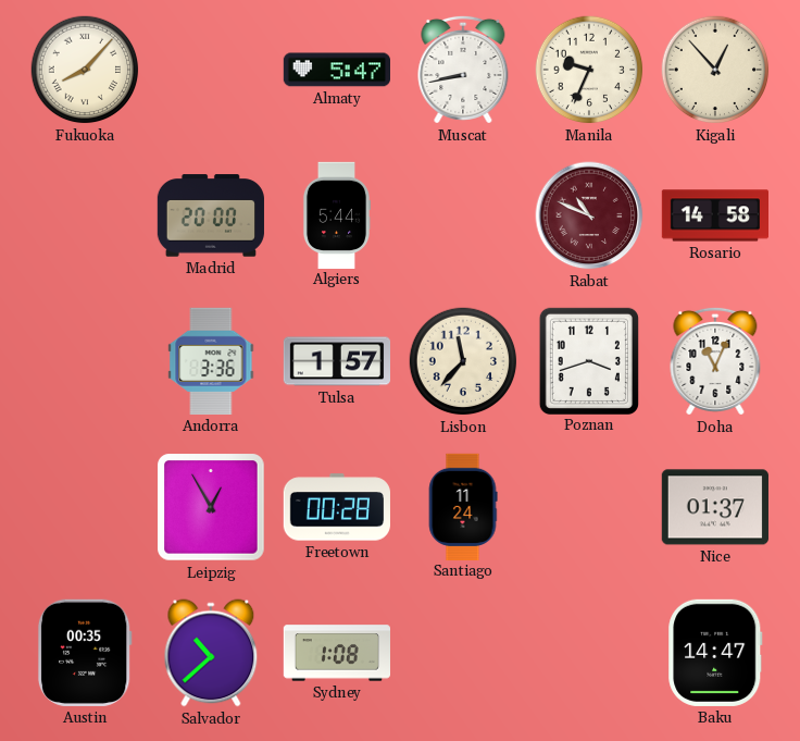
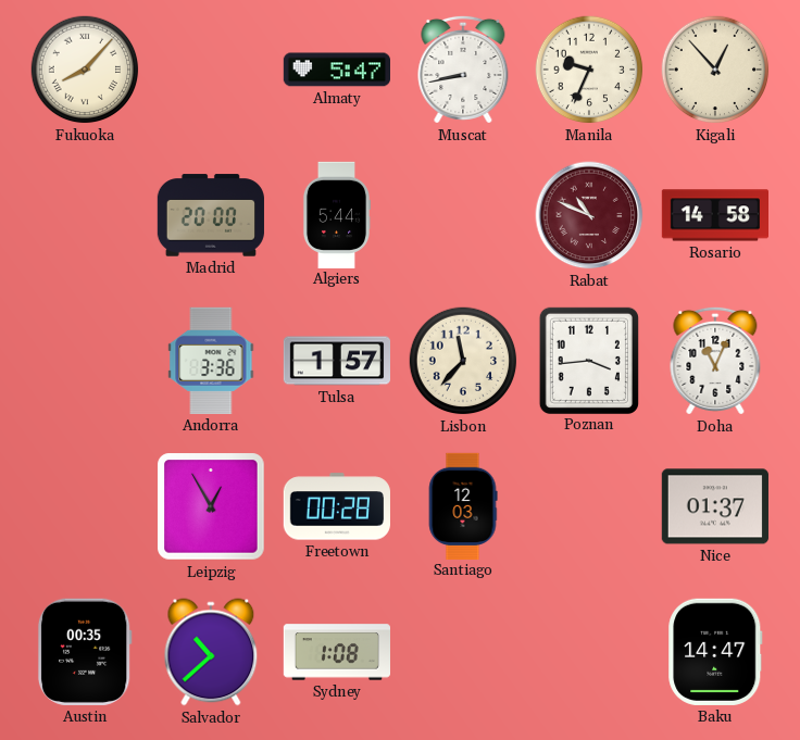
Poznan: 3:42 -> 3:44 (589, 360)
Santiago: 11:24 -> 12:03 (463, 505)
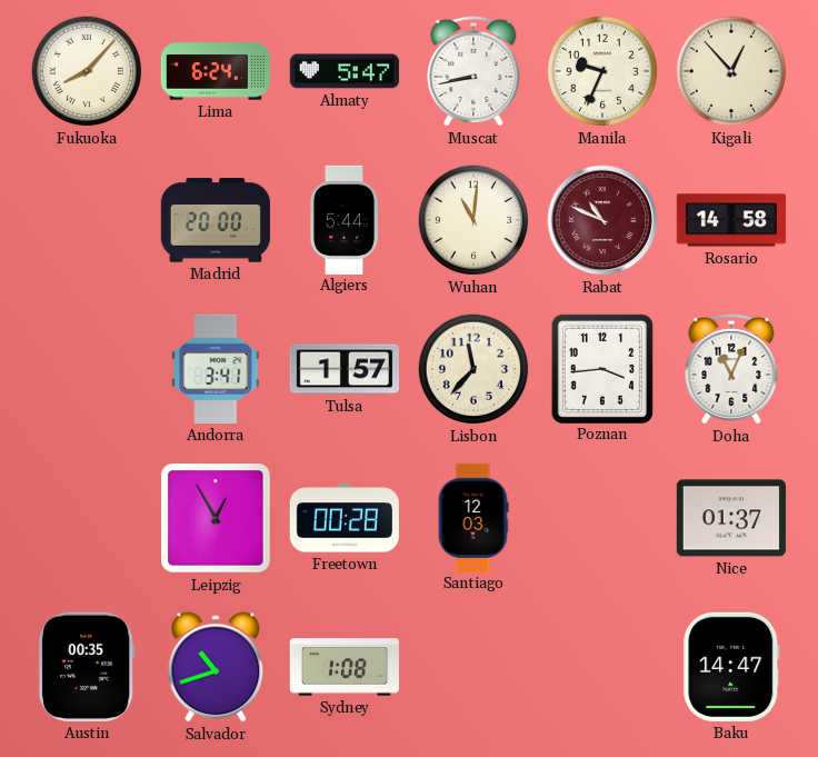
Lima: none -> 6:24 (215, 71)
Wuhan: none -> 11:01 (473, 220)
Andorra: 3:36 -> 3:41 (216, 369)
Salvador: 10:38 -> 10:42 (216, 667)
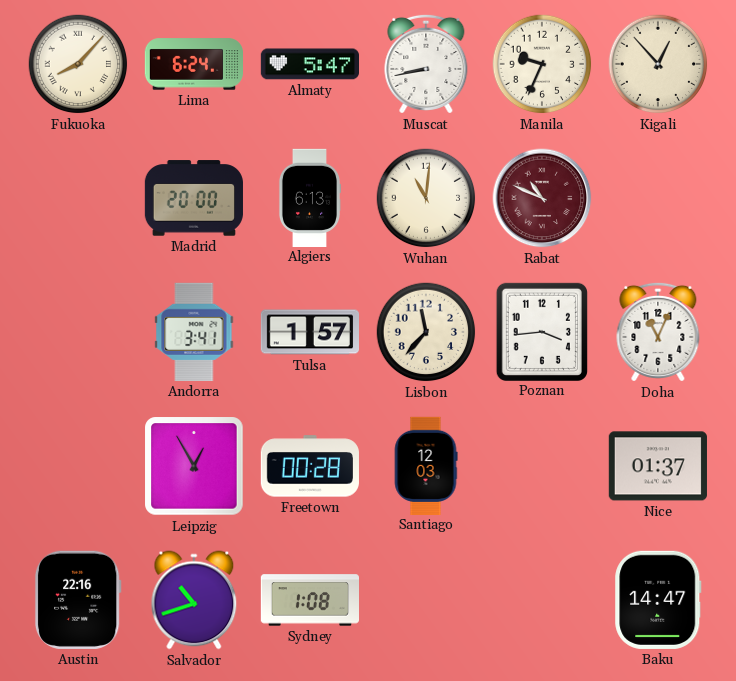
Algiers: 5:44 -> 6:13 (309, 197)
Rosario: 14:58 -> none (730, 220)
Austin: 00:35 -> 22:16 (78, 600)
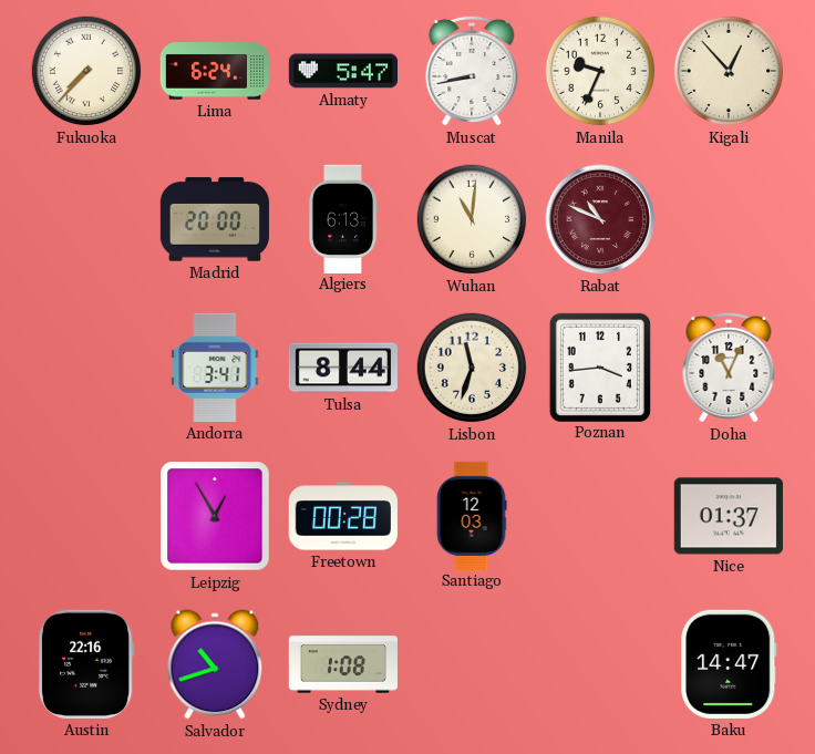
Fukuoka: 8:07 -> 7:37 (86, 71)
Tulsa: 1:57 -> 8:44 (342, 368)
Lisbon: 11:37 -> 11:33 (472, 368)
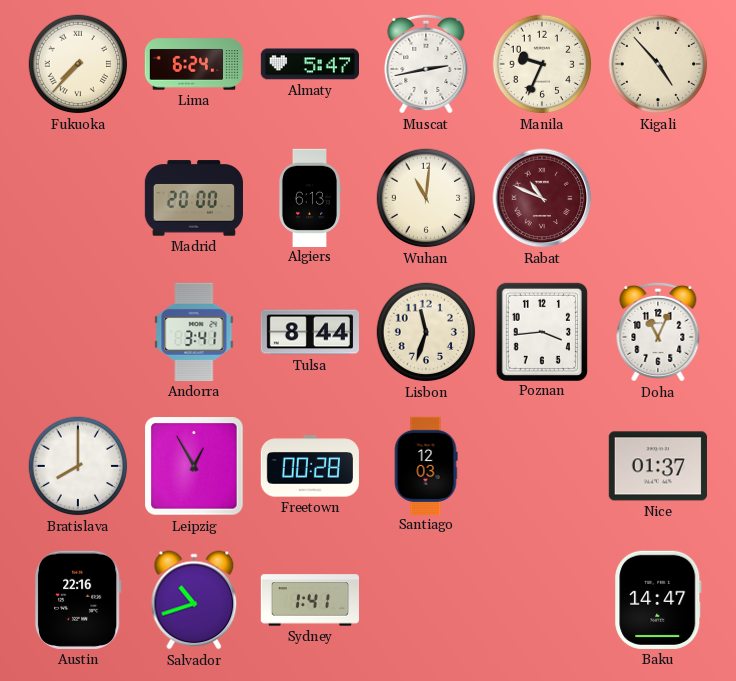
Muscat: 8:43 -> 2:43 (426, 64)
Kigali: 12:53 -> 4:53 (658, 64)
Bratislava: none -> 8:00 (78, 466)
Sydney: 1:08 -> 1:41 (309, 600)
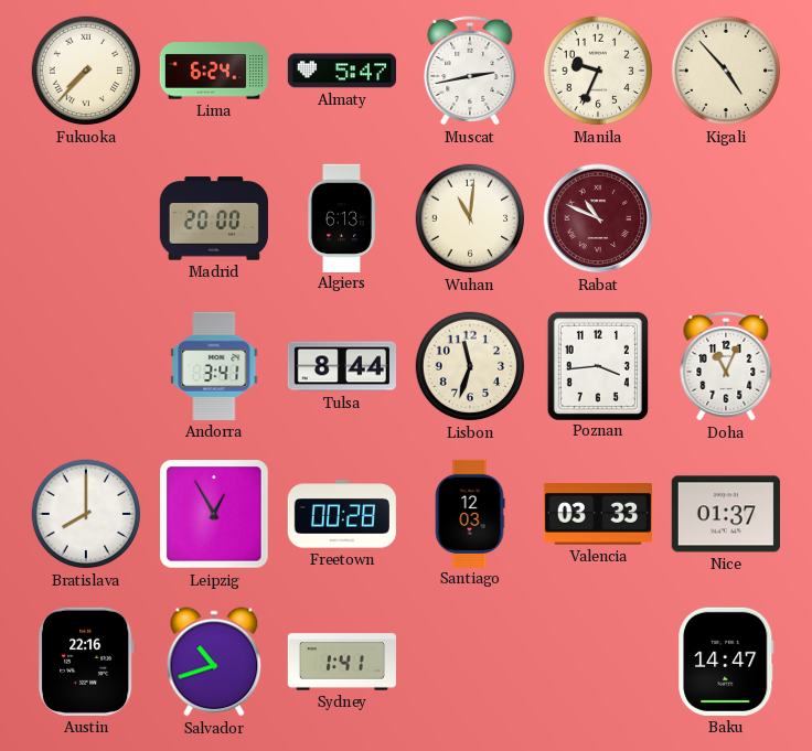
Valencia: none -> 03:33 (597, 514)
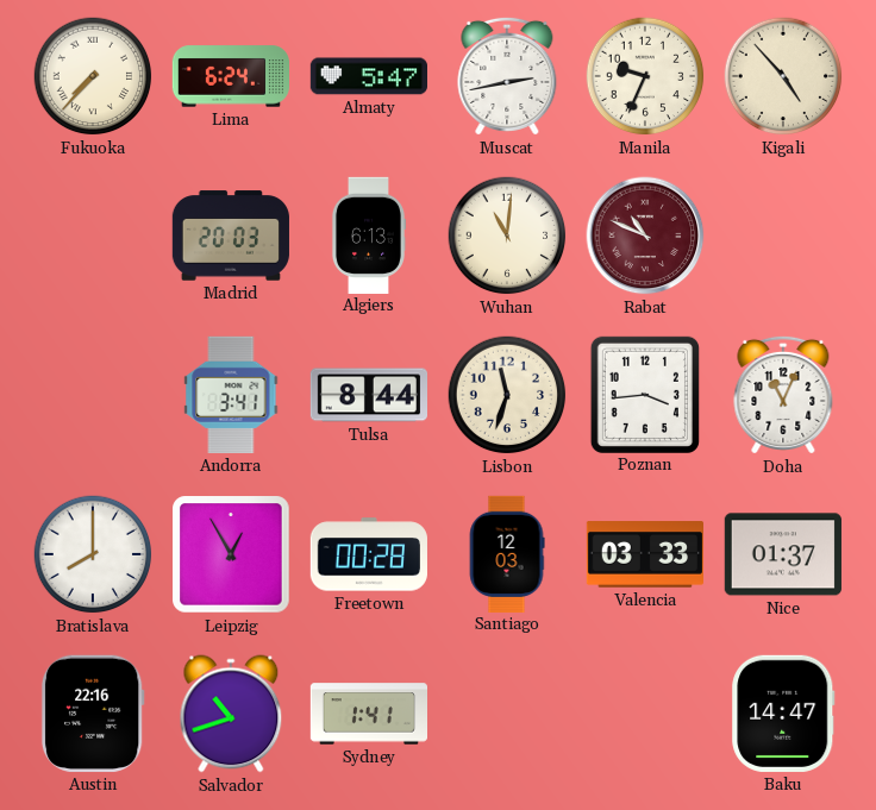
Madrid: 20:00 -> 20:03 (231, 236)
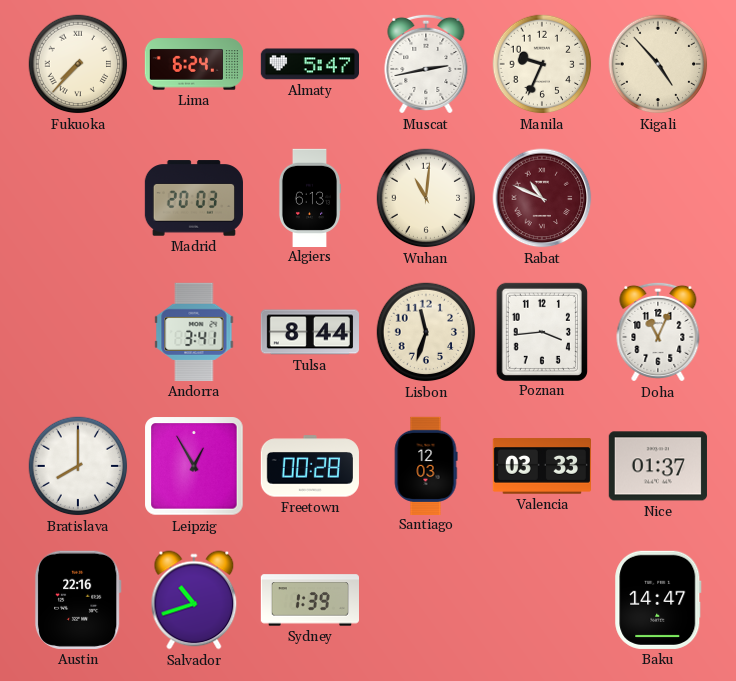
Sydney: 1:41 -> 1:39 (309, 600)
